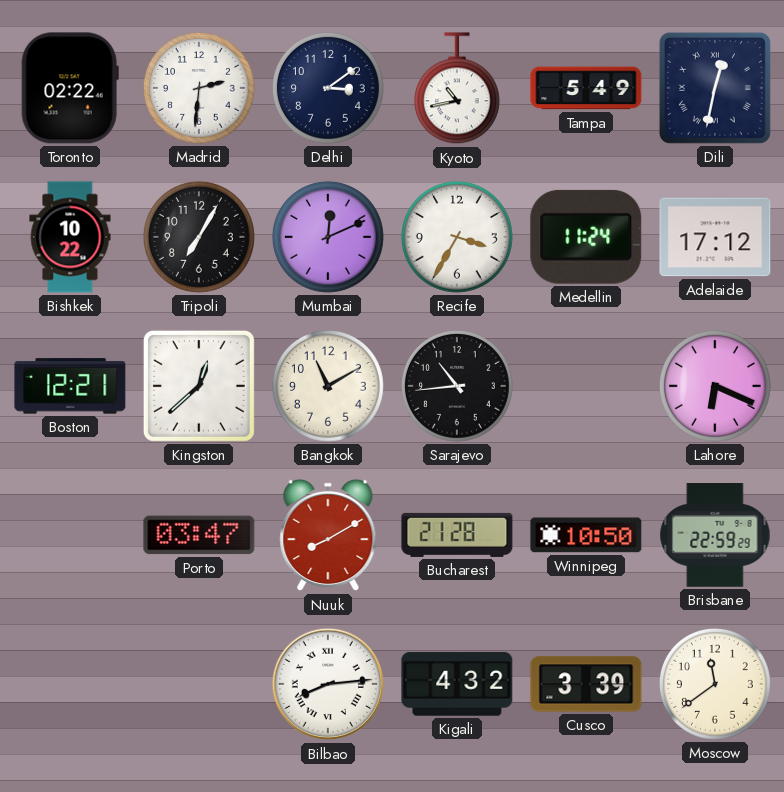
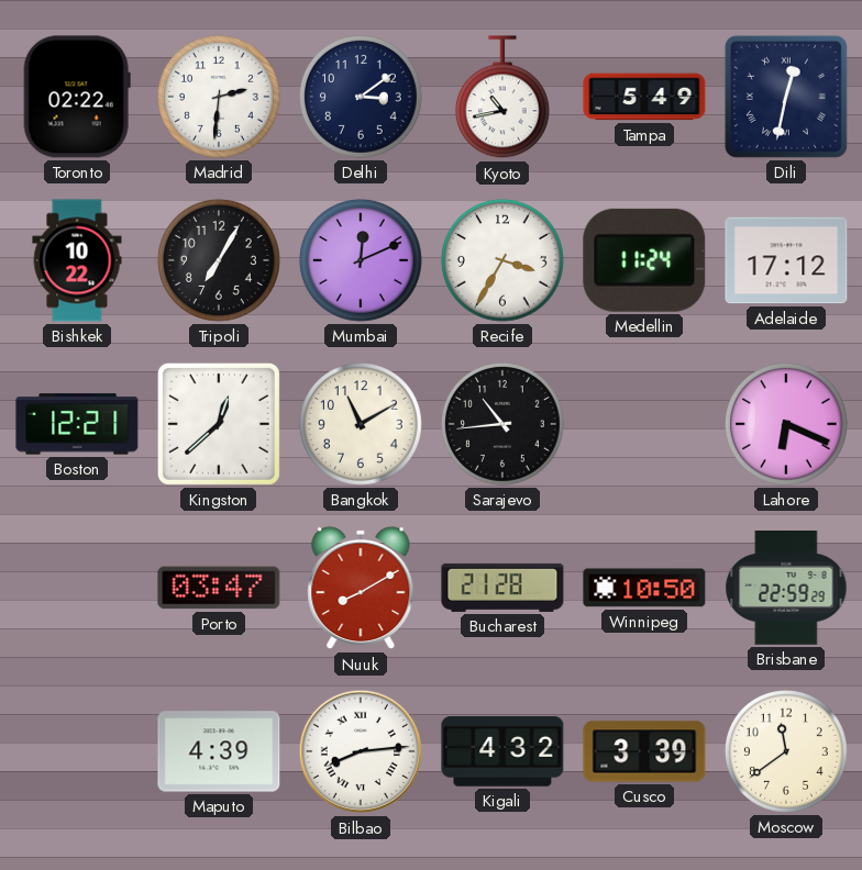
Maputo: none -> 4:39 (219, 751)
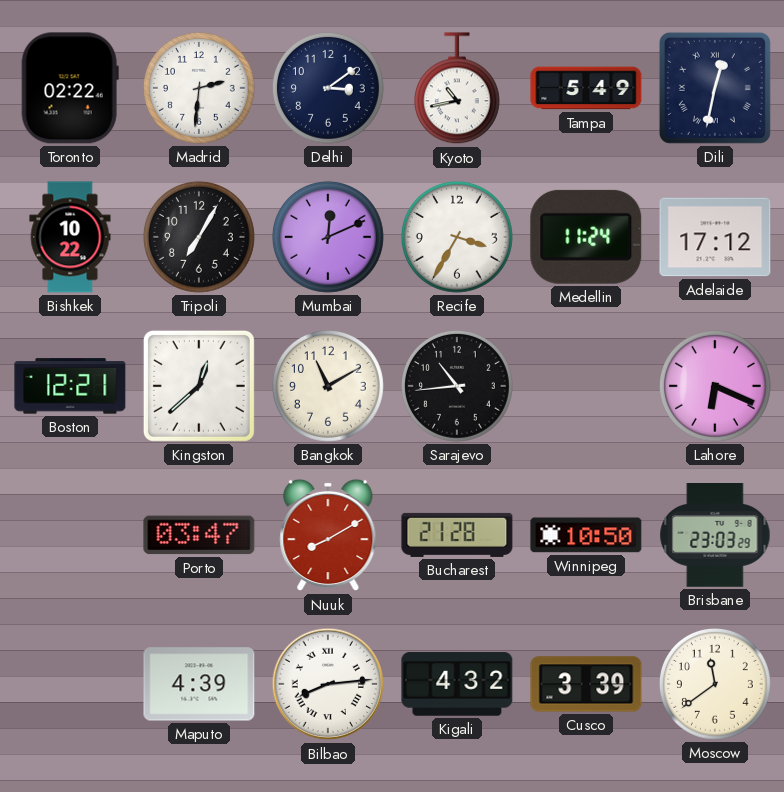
Brisbane: 22:59 -> 23:03 (715, 535)
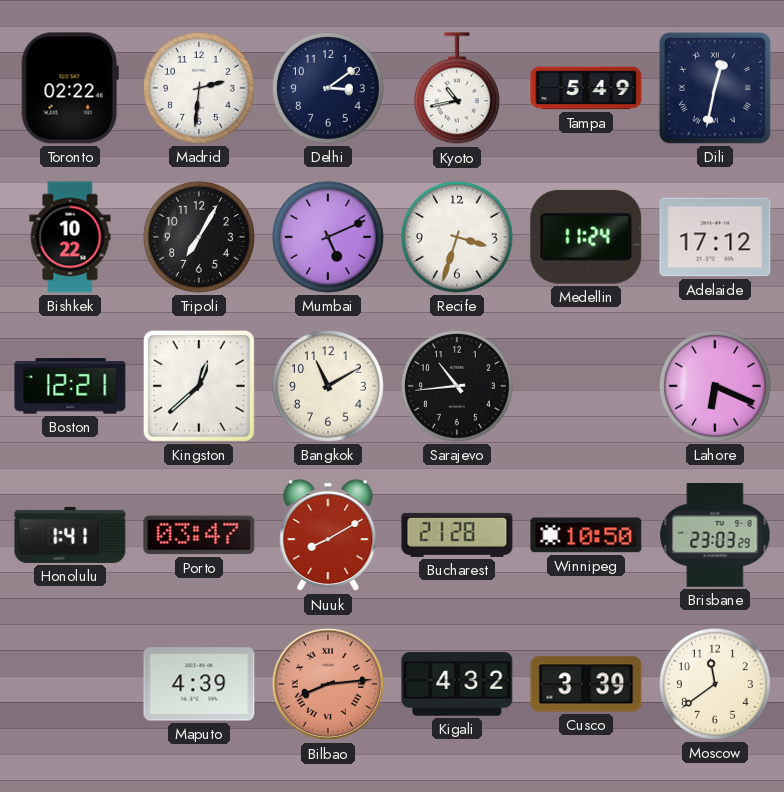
Mumbai: 12:11 -> 5:11 (328, 237)
Recife: 3:35 -> 3:33 (457, 237)
Honolulu: none -> 1:41 (70, 535)
Bilbao dial: white -> salmon (328, 684)
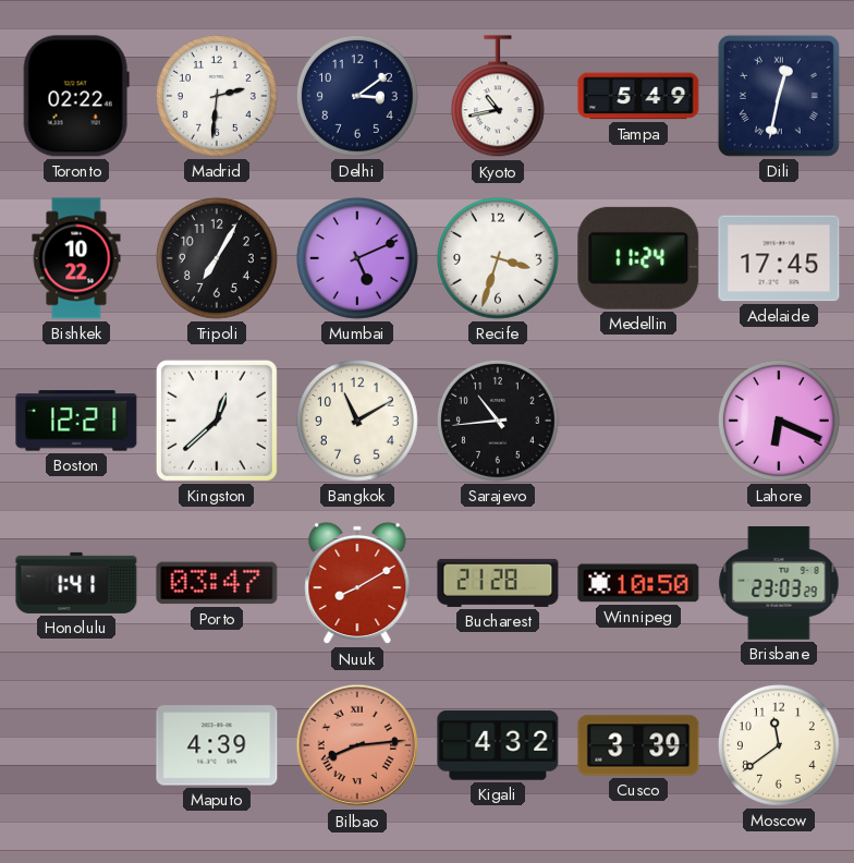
Adelaide: 17:12 -> 17:45 (779, 258)
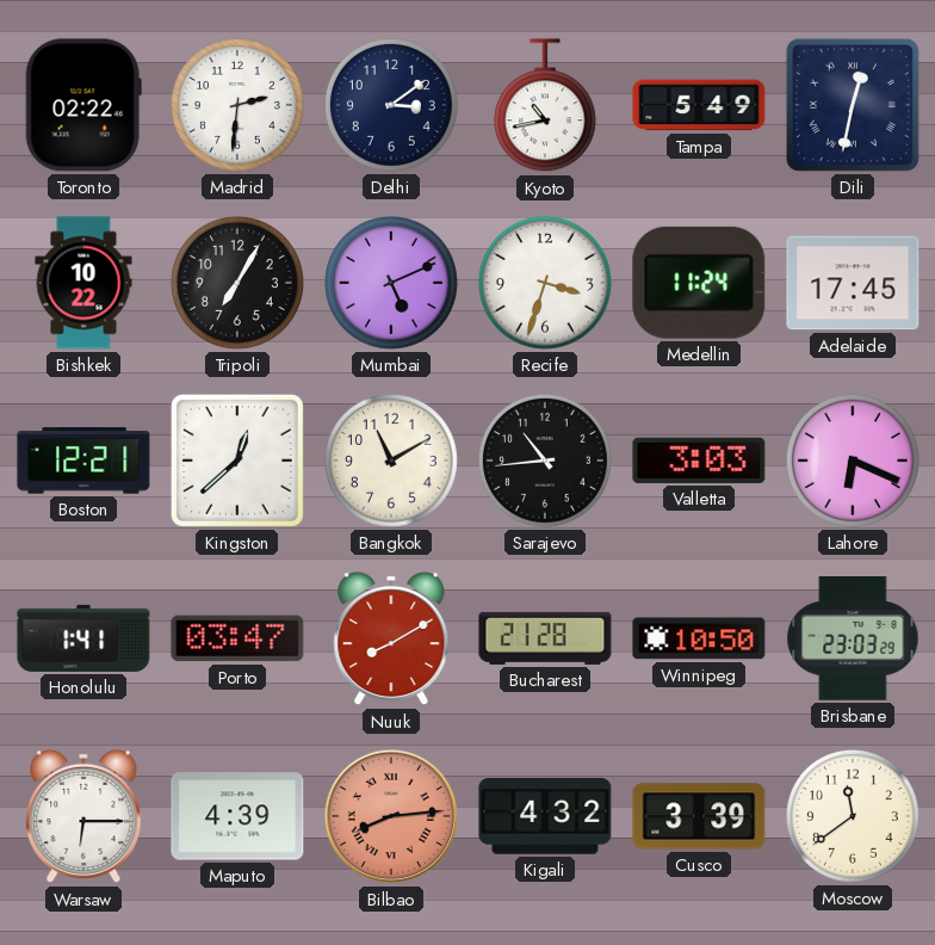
Valletta: none -> 3:03 (699, 461)
Warsaw: none -> 6:15 (83, 816)
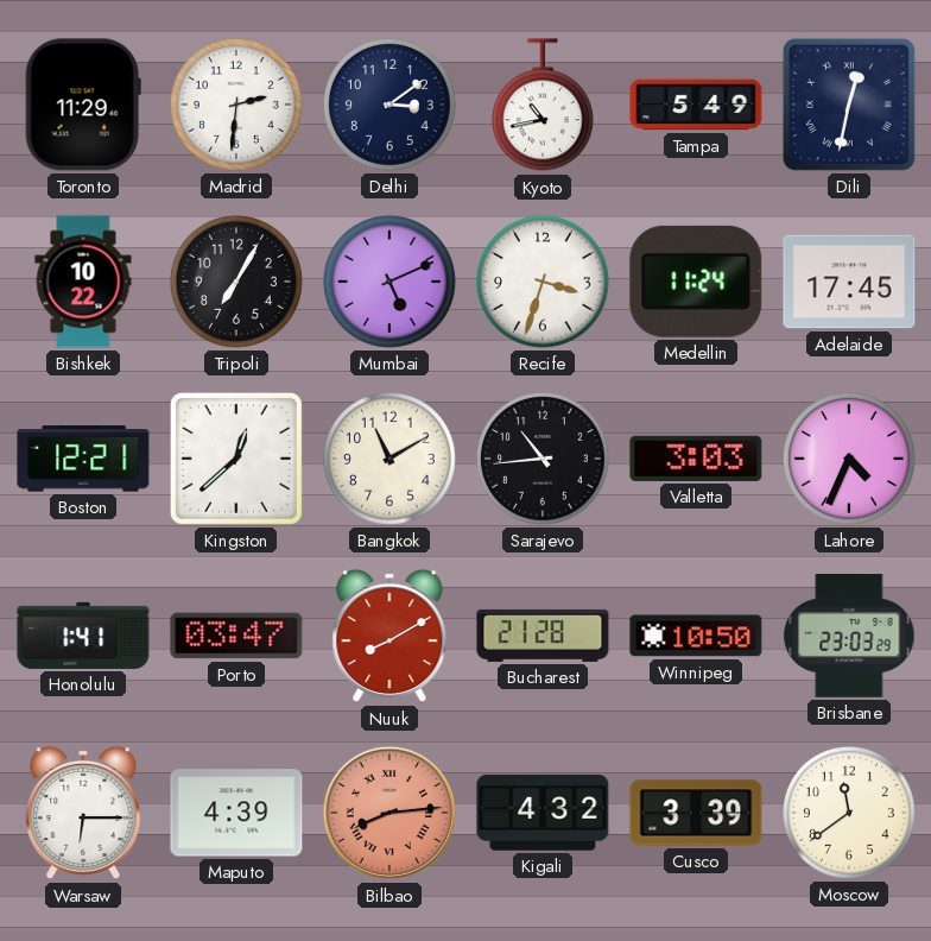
Toronto: 02:22 -> 11:29 (83, 105)
Lahore: 6:19 -> 4:34 (849, 459)
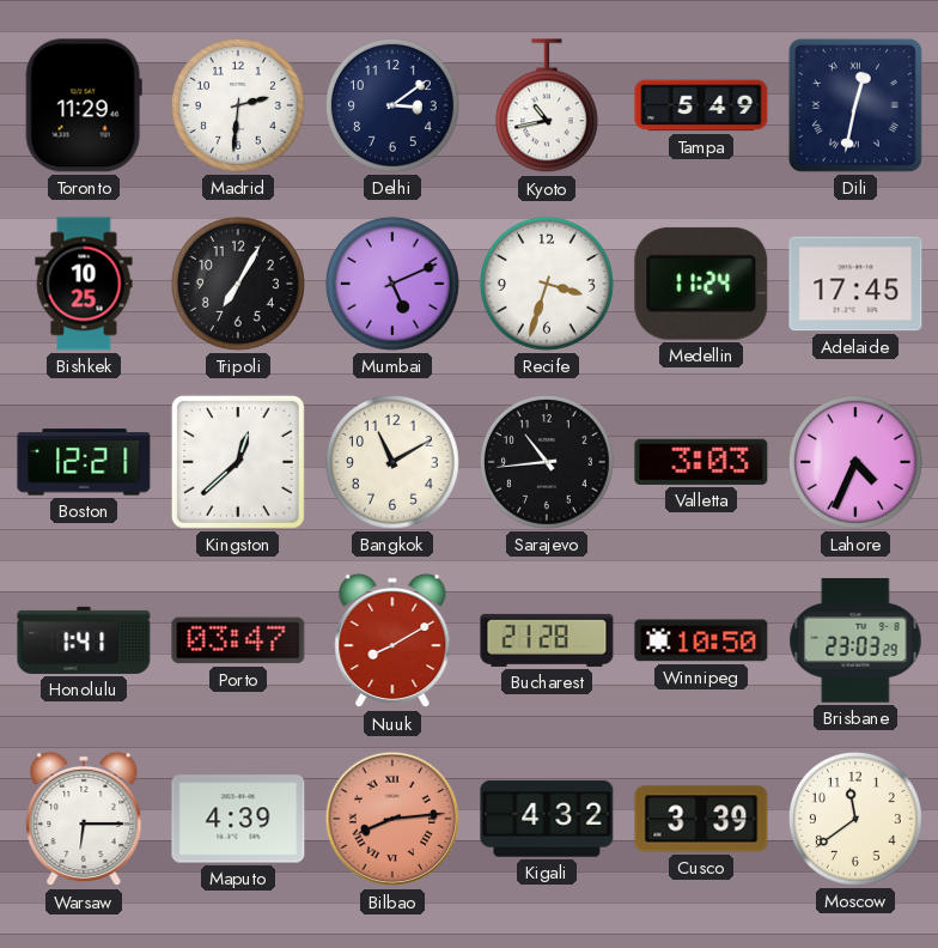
Bishkek: 10:22 -> 10:25 (84, 284)
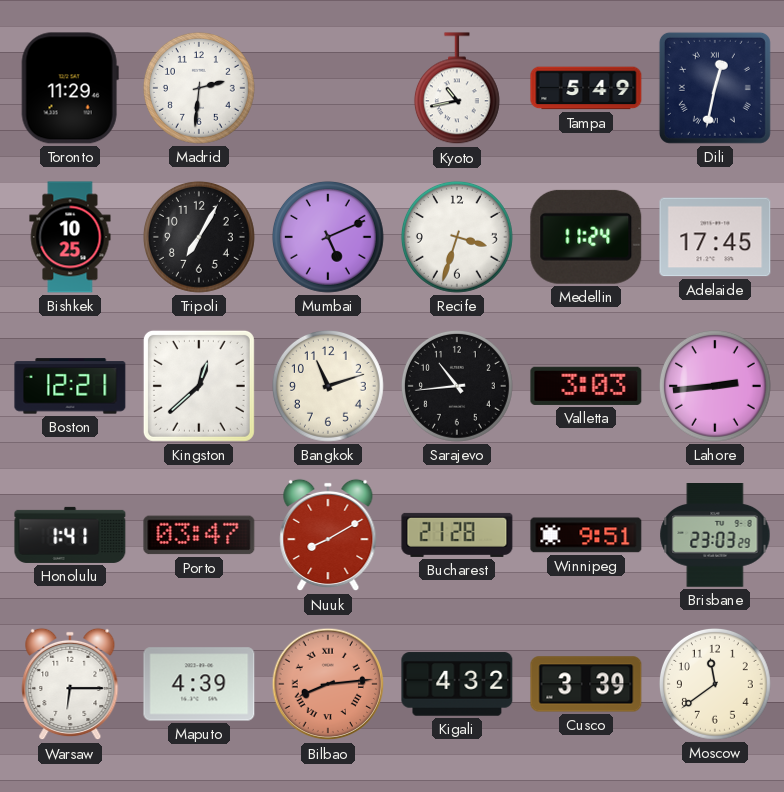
Delhi: 3:09 -> none (392, 105)
Bangkok: 11:10 -> 11:12 (328, 386)
Lahore: 4:34 -> 2:44 (715, 386)
Winnipeg: 10:50 -> 9:51 (586, 535)
